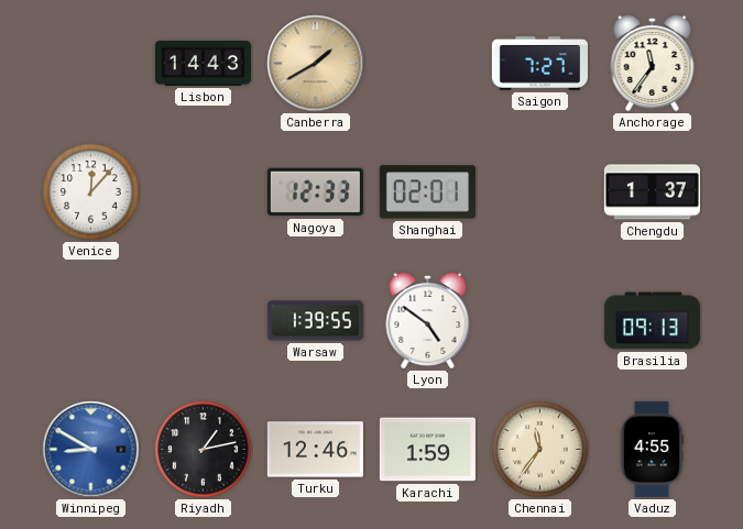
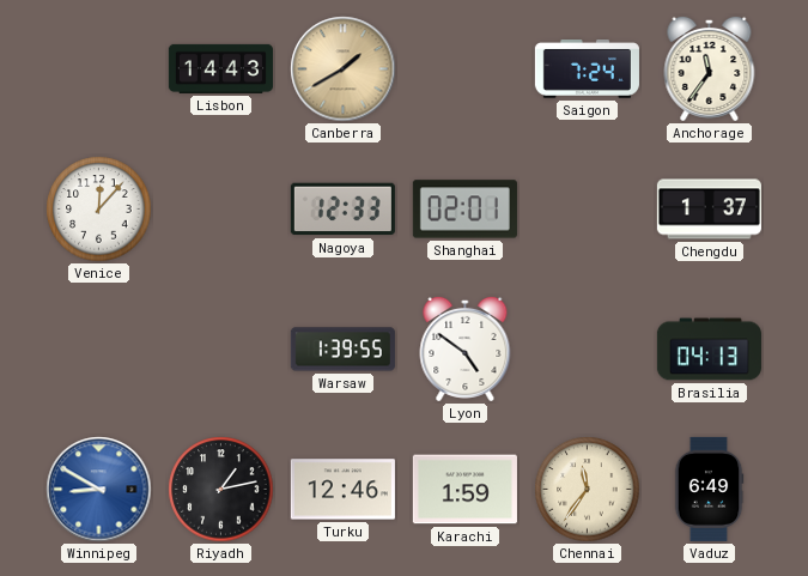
Saigon: 7:27 -> 7:24 (587, 69)
Brasilia: 09:13 -> 04:13 (709, 350)
Vaduz: 4:55 -> 6:49 (709, 489)
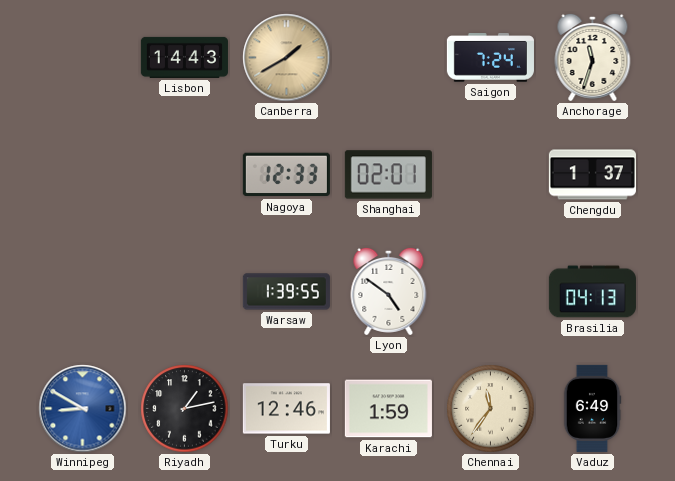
Anchorage: 11:36 -> 11:33 (593, 57)
Venice: 12:07 -> none (99, 210)
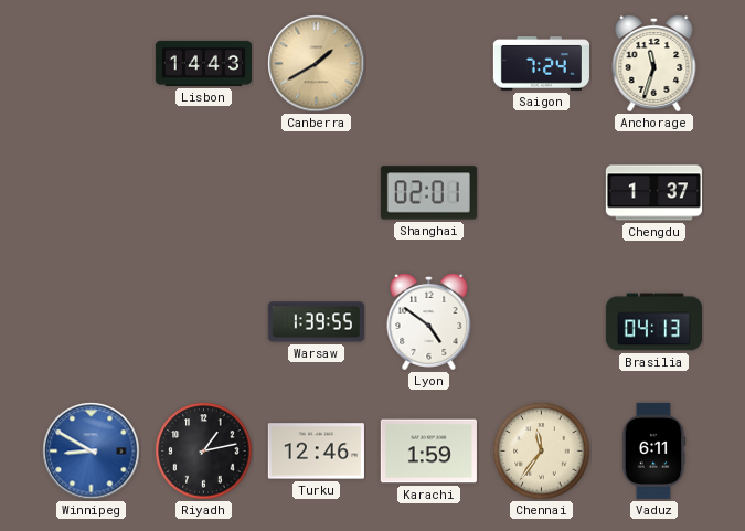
Nagoya: 12:33 -> none (286, 175)
Vaduz: 6:49 -> 6:11 (653, 450)
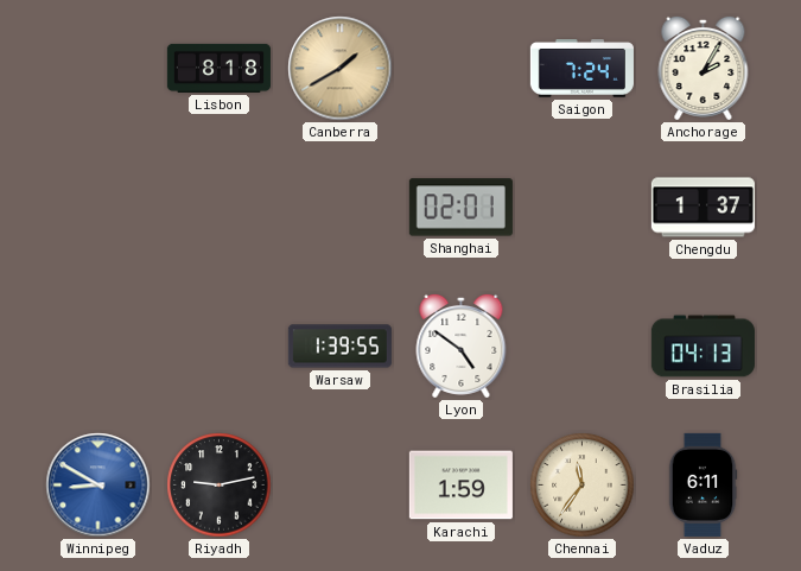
Lisbon: 14:43 -> 8:18 (218, 68)
Anchorage: 11:33 -> 2:05 (704, 68)
Riyadh: 1:13 -> 9:13 (220, 486)
Turku: 12:46 -> none (316, 452)
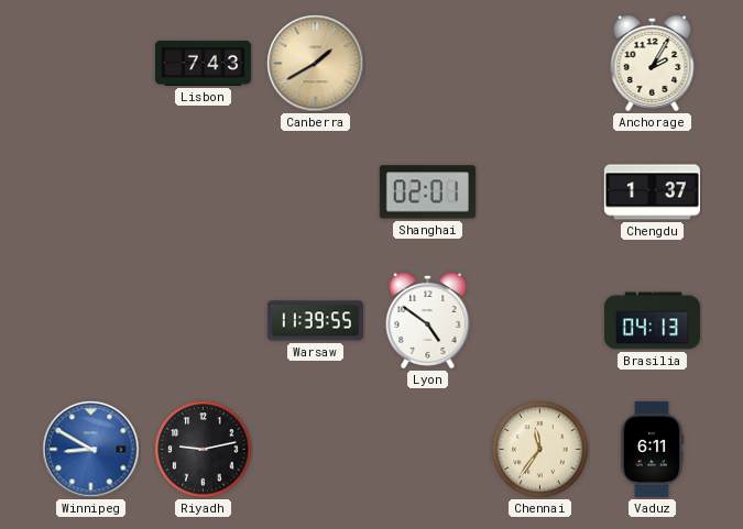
Lisbon: 8:18 -> 7:43 (203, 63)
Saigon: 7:24 -> none (581, 69)
Warsaw: 1:39 -> 11:39 (315, 321)
Karachi: 1:59 -> none (460, 486)
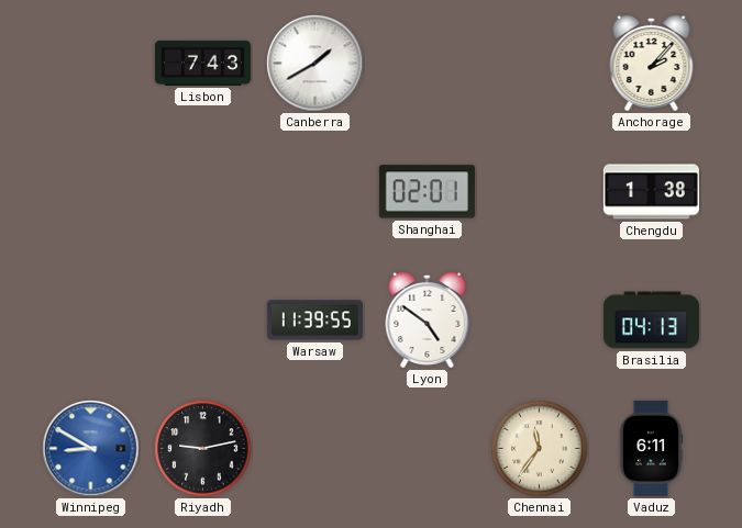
Canberra dial: champagne -> white (315, 64)
Anchorage: 2:05 -> 2:07 (652, 63)
Chengdu: 1:37 -> 1:38 (651, 192)
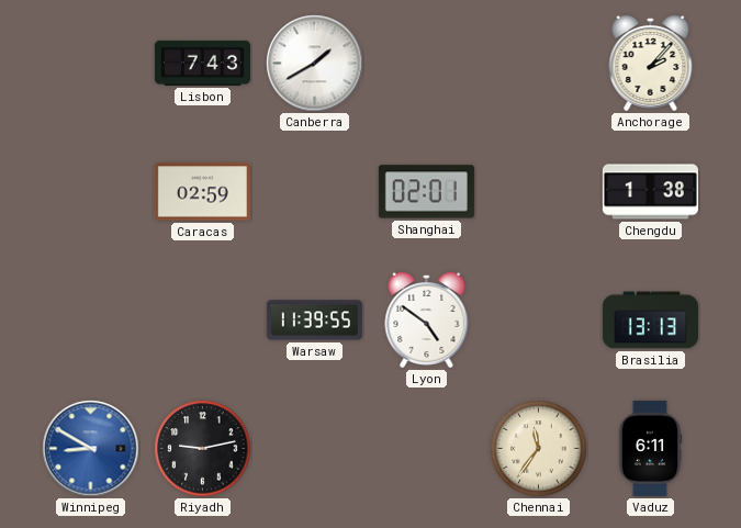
Caracas: none -> 02:59 (202, 192)
Brasilia: 04:13 -> 13:13 (650, 321)
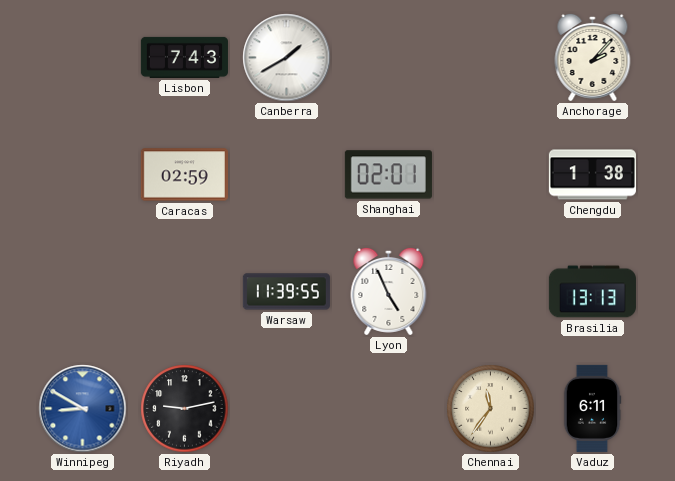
Lyon: 4:51 -> 4:56 (389, 291)
